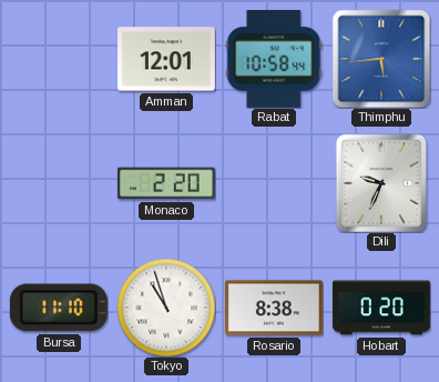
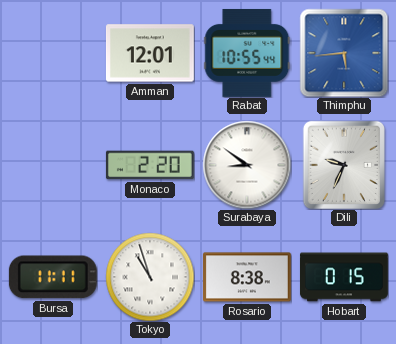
Rabat: 10:58 -> 10:55 (247, 53)
Surabaya: none -> 8:51 (247, 165)
Bursa: 11:10 -> 11:11 (53, 277)
Hobart: 0:20 -> 0:15 (344, 277)
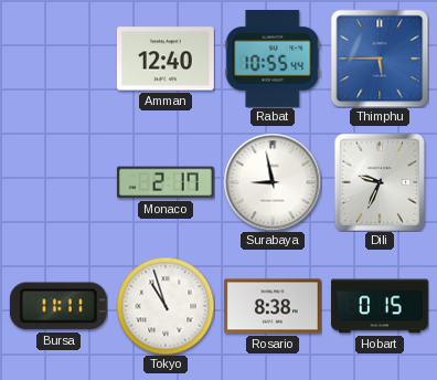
Amman: 12:01 -> 12:40 (166, 59)
Thimphu: 5:44 -> 5:45 (380, 59)
Monaco: 2:20 -> 2:17 (166, 182)
Surabaya: 8:51 -> 8:58 (273, 182)
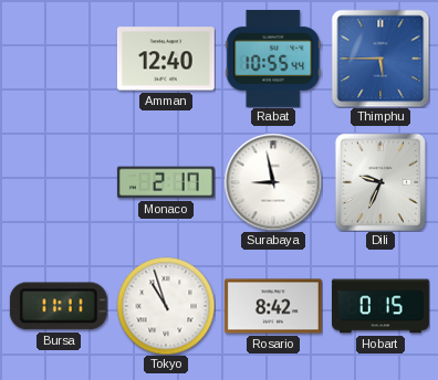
Rosario: 8:38 -> 8:42 (273, 306)
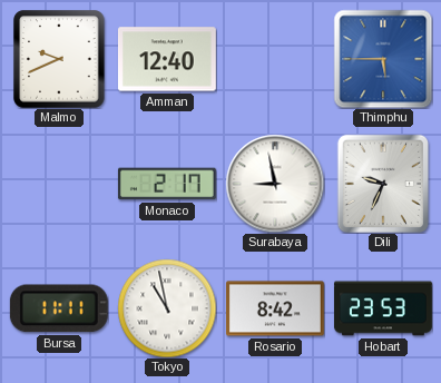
Malmo: none -> 9:41 (59, 59)
Rabat: 10:55 -> none (273, 59)
Tokyo: 10:57 -> 10:58 (167, 308)
Hobart: 0:15 -> 23:53 (383, 308)
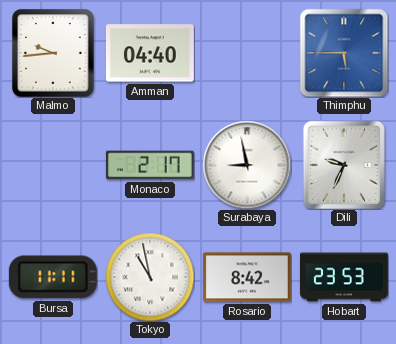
Malmo: 9:41 -> 9:44 (53, 53)
Amman: 12:40 -> 04:40 (150, 53)
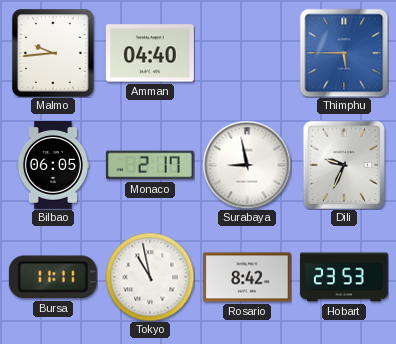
Bilbao: none -> 06:05 (53, 166)
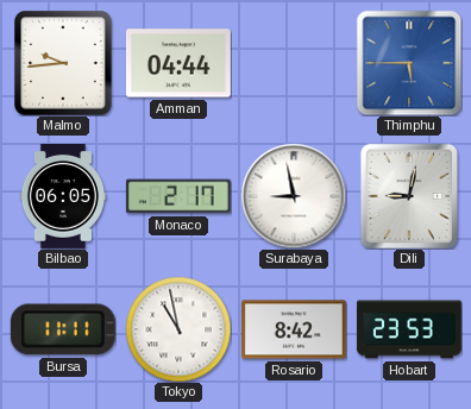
Amman: 04:40 -> 04:44 (178, 63)
Dili: 9:34 -> 9:02 (408, 195)
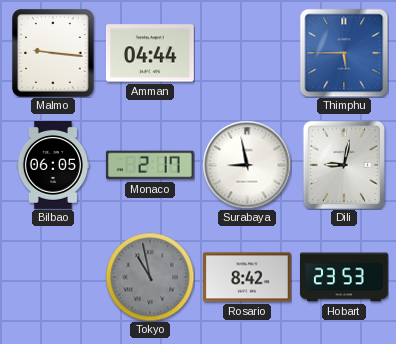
Malmo: 9:44 -> 9:16 (53, 53)
Bursa: 11:11 -> none (63, 329)
Tokyo dial: white -> grey (150, 277)
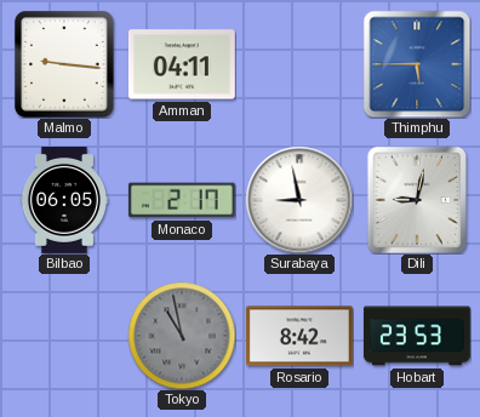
Amman: 04:44 -> 04:11 (182, 64)
